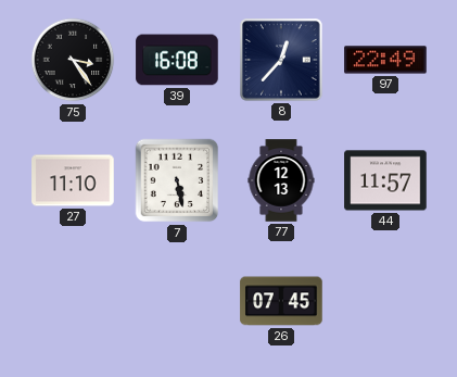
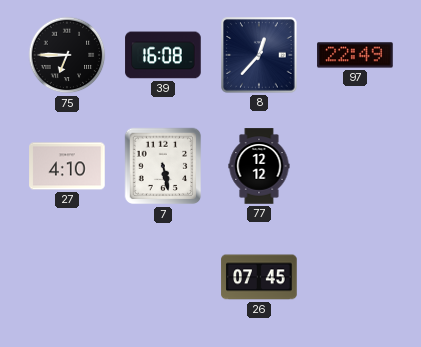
75: 3:24 -> 6:45 (67, 55)
27: 11:10 -> 4:10 (67, 166)
77: 12:13 -> 12:12 (259, 166)
44: 11:57 -> none (385, 180)
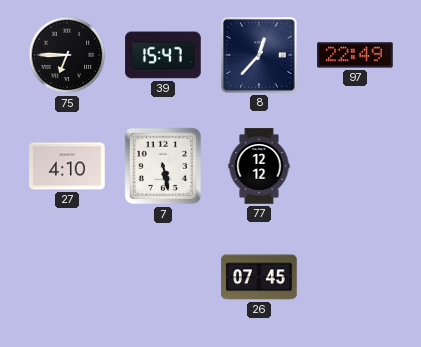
39: 16:08 -> 15:47 (163, 55)
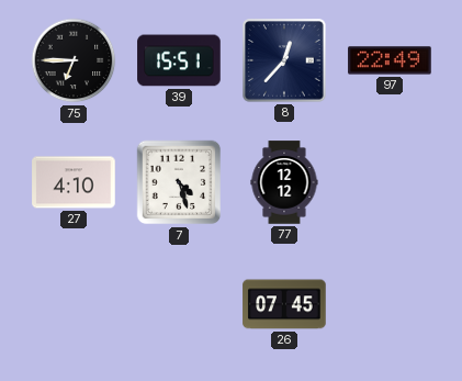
39: 15:47 -> 15:51 (179, 60)
7: 5:28 -> 4:27 (179, 182)
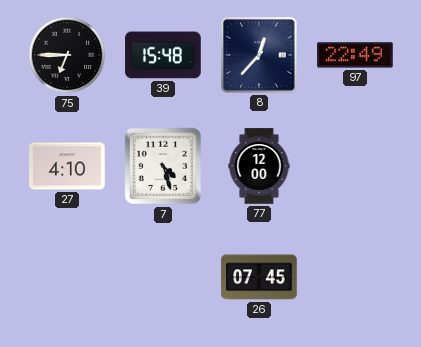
39: 15:51 -> 15:48 (163, 55)
77: 12:12 -> 12:00 (259, 166)
